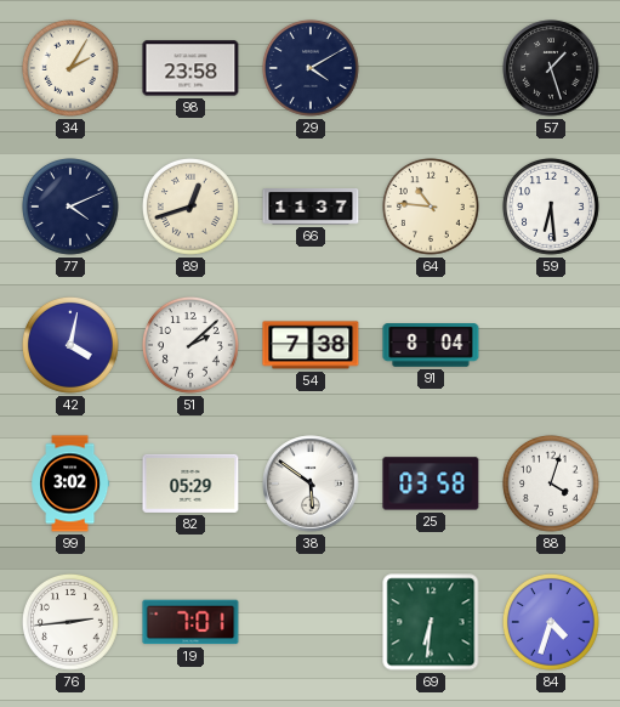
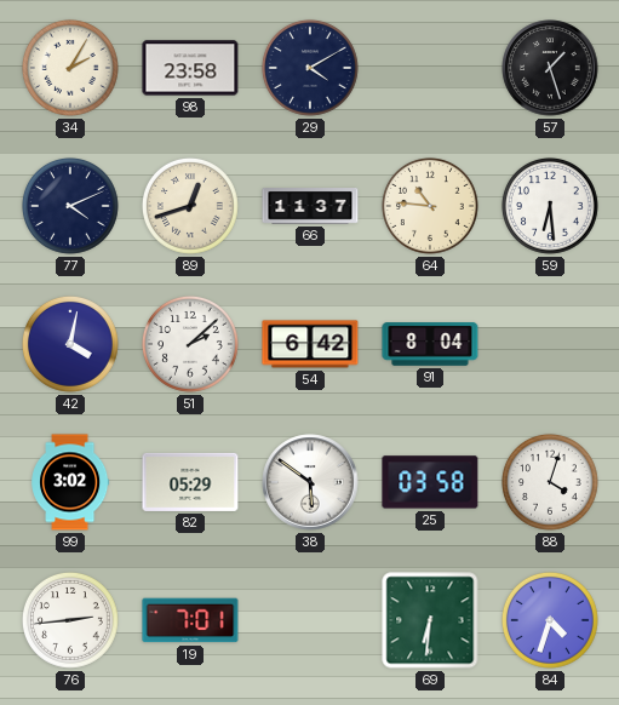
54: 7:38 -> 6:42 (310, 344)
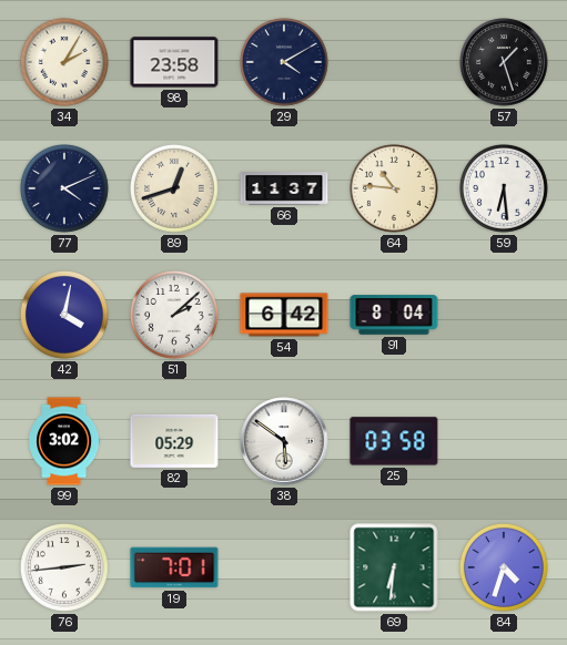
88: 4:03 -> none (550, 482)
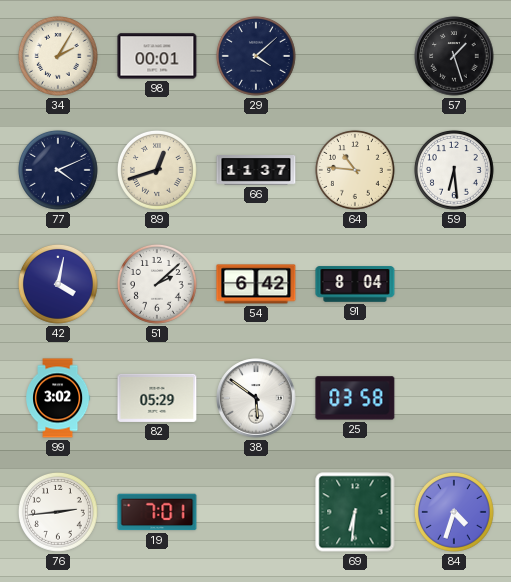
98: 23:58 -> 00:01 (157, 56)
29: 4:10 -> 4:08 (256, 56)
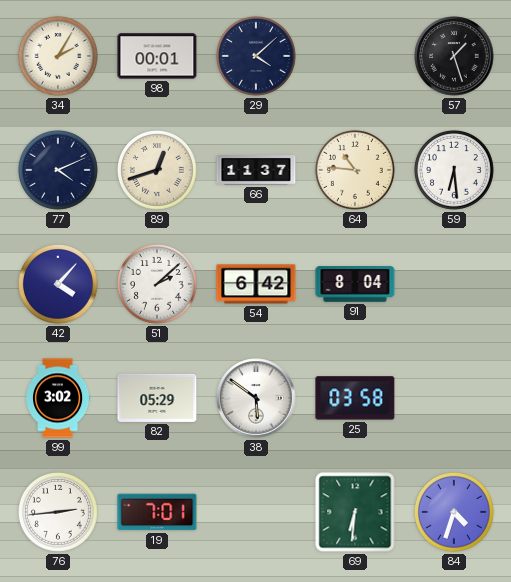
42: 4:02 -> 4:07 (58, 284)
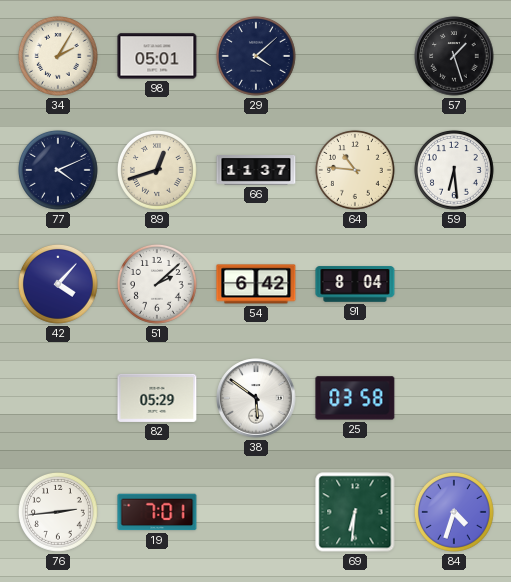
98: 00:01 -> 05:01 (157, 56)
99: 3:02 -> none (59, 398)
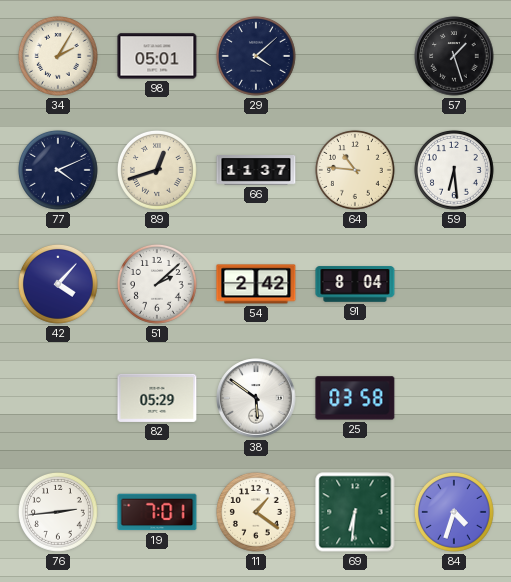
54: 6:42 -> 2:42 (256, 284)
11: none -> 1:21 (256, 512)
